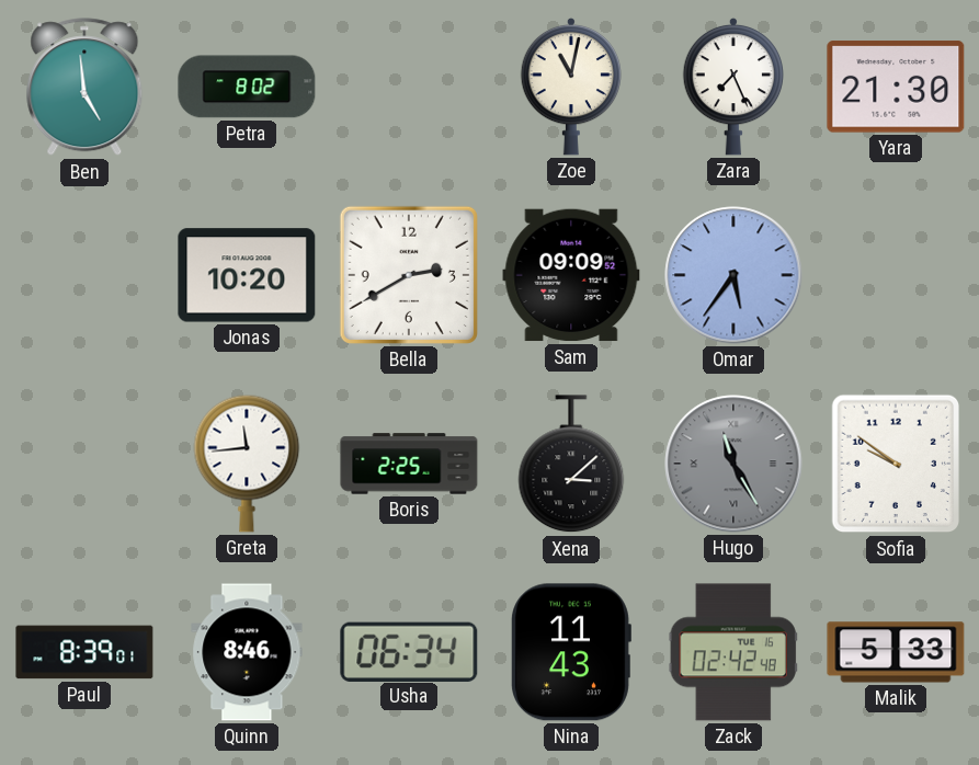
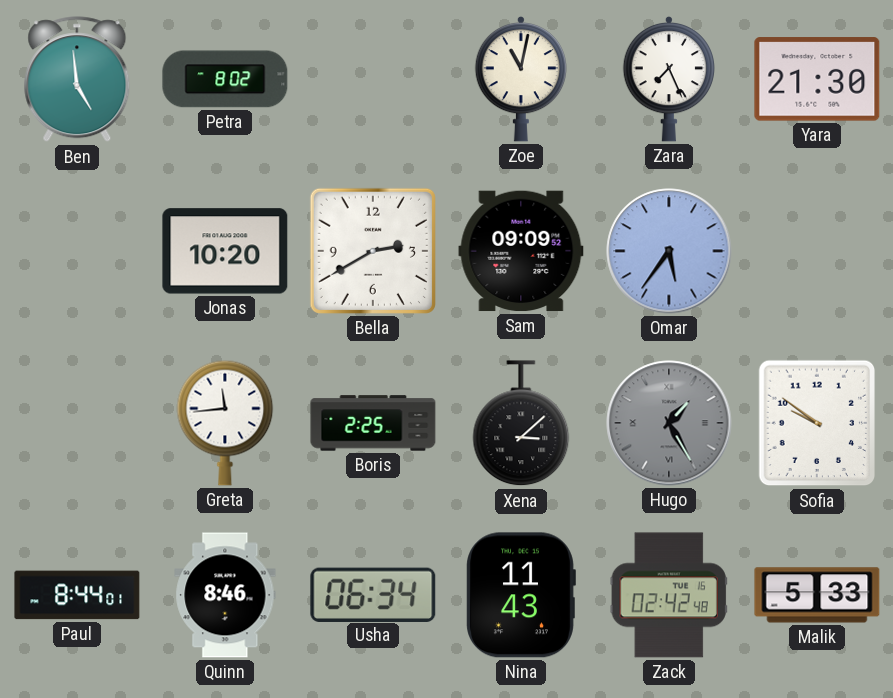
Hugo: 11:25 -> 1:25 (669, 423)
Paul: 8:39 -> 8:44 (77, 595)
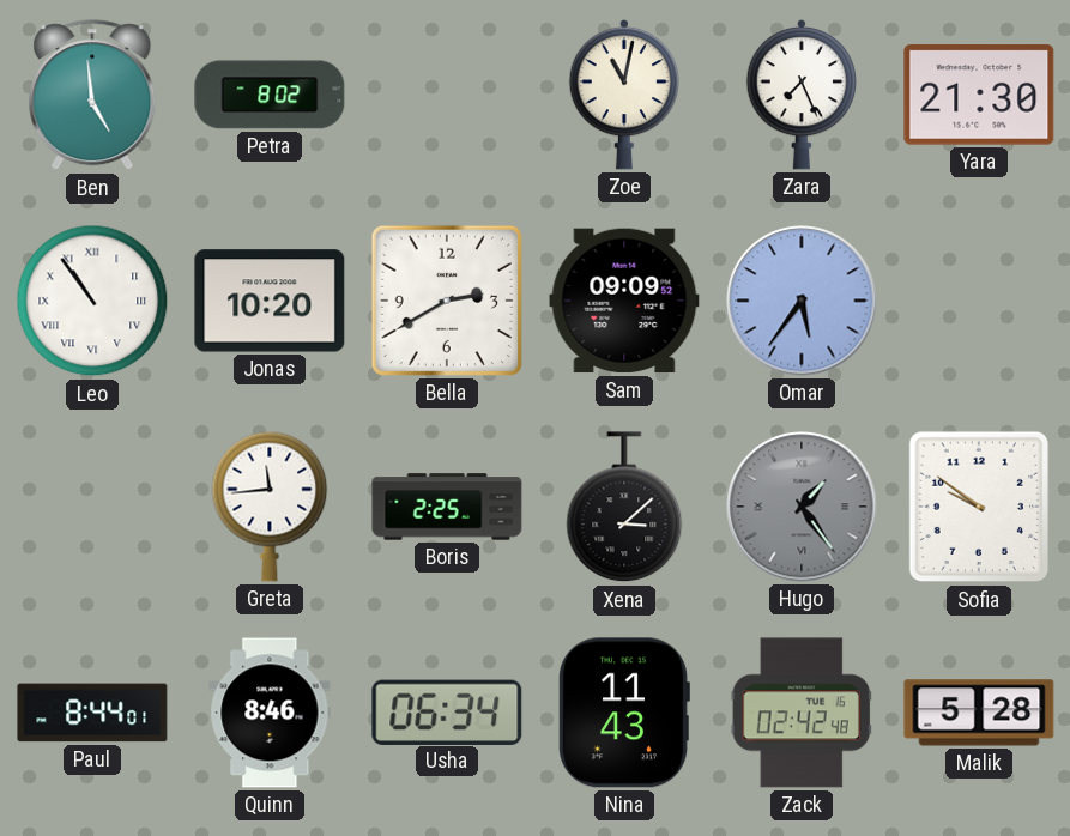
Leo: none -> 10:54 (92, 301)
Hugo: 1:25 -> 1:24 (802, 507)
Malik: 5:33 -> 5:28 (979, 713)
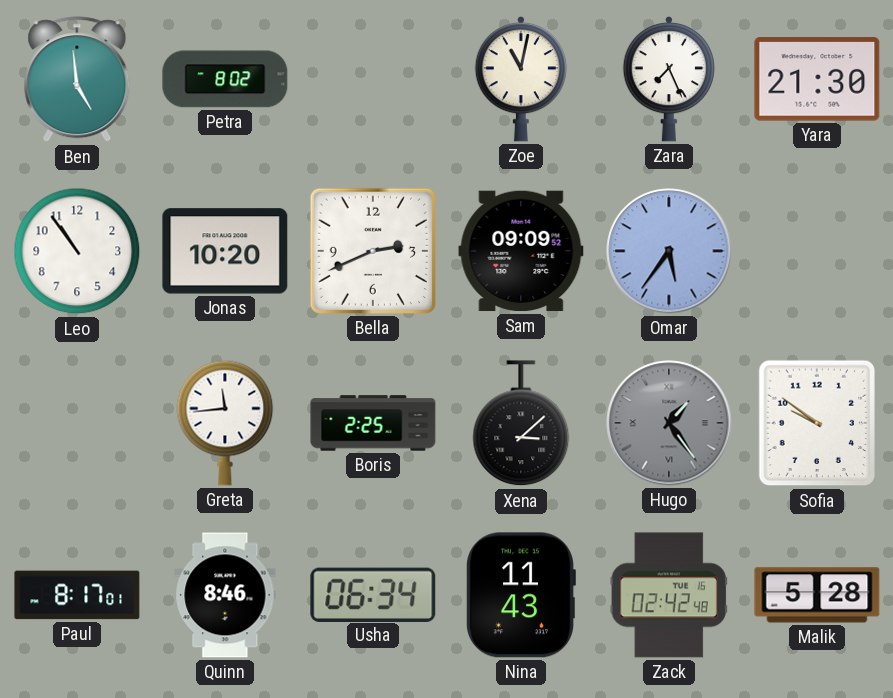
Leo numerals: Roman -> Arabic (77, 251)
Bella: 2:40 -> 2:41 (373, 251)
Paul: 8:44 -> 8:17 (77, 595)
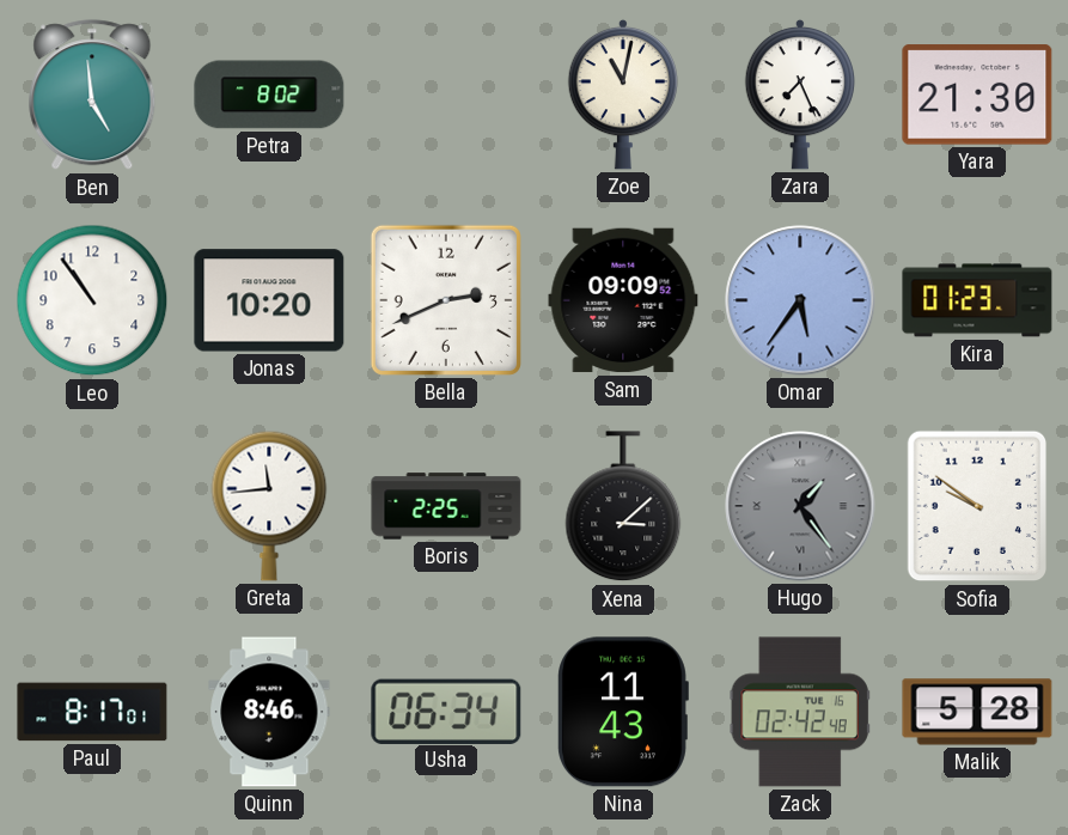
Kira: none -> 01:23 (977, 300)
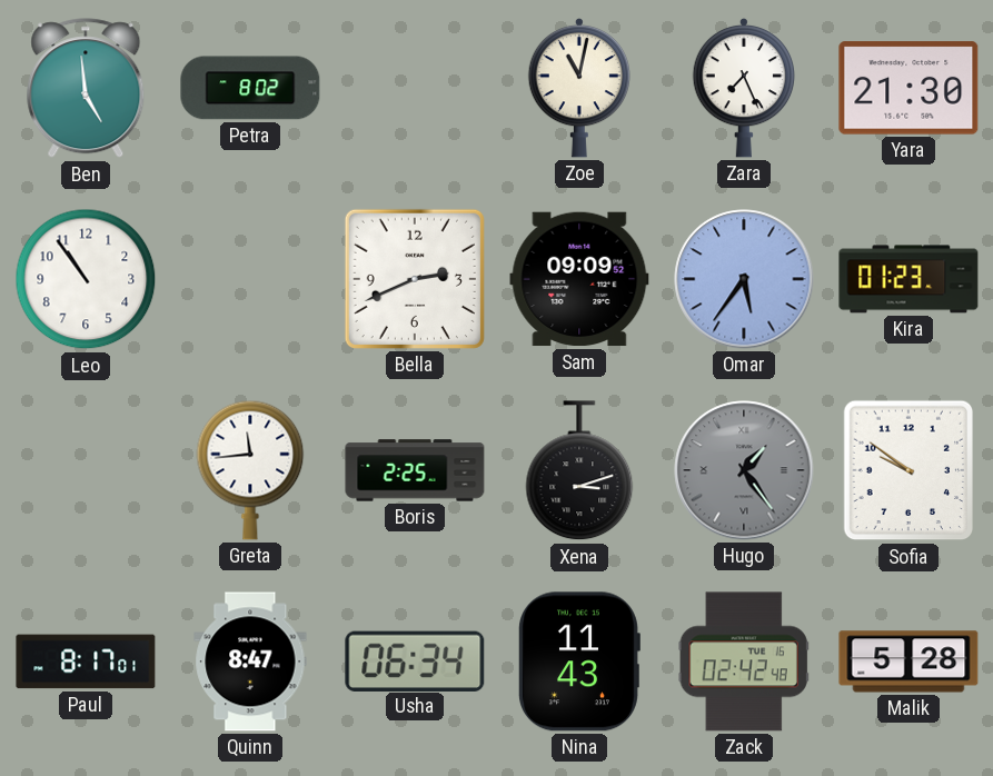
Jonas: 10:20 -> none (269, 300)
Xena: 3:08 -> 3:12 (579, 471)
Quinn: 8:46 -> 8:47 (250, 661)
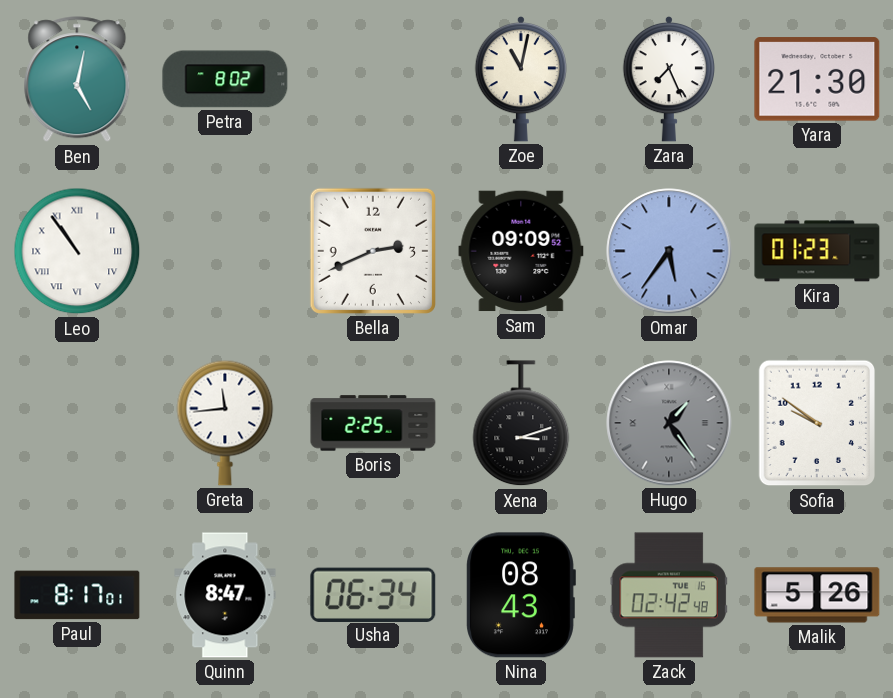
Ben: 4:59 -> 5:02 (77, 80)
Leo numerals: Arabic -> Roman (77, 251)
Nina: 11:43 -> 08:43 (521, 595)
Malik: 5:28 -> 5:26 (817, 595)
